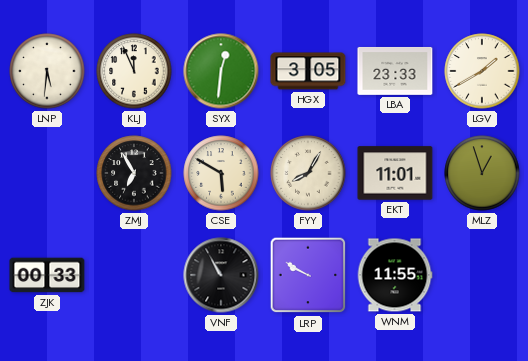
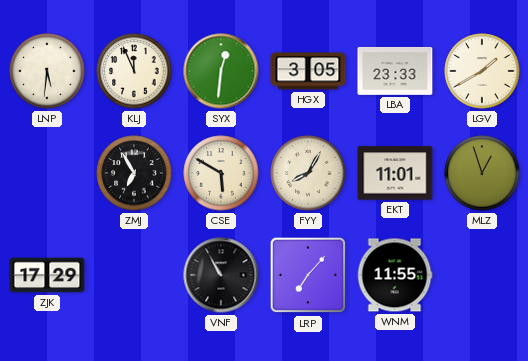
ZJK: 00:33 -> 17:29 (47, 275)
LRP: 9:50 -> 7:07 (308, 275)
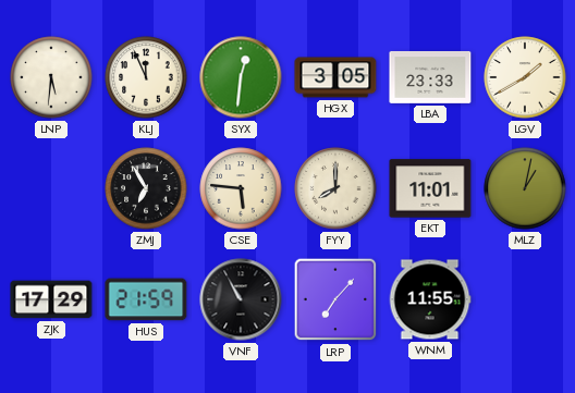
CSE: 5:50 -> 5:46 (241, 188)
FYY: 8:05 -> 8:00 (335, 188)
MLZ: 12:57 -> 1:02 (525, 188)
HUS: none -> 21:59 (146, 299)
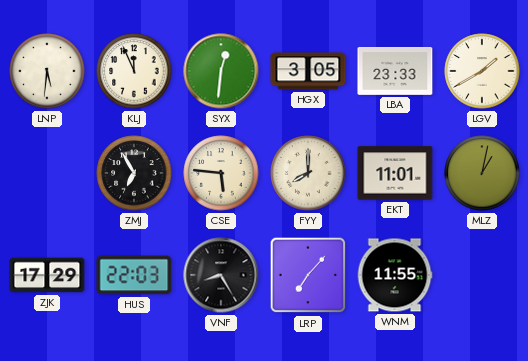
HUS: 21:59 -> 22:03 (134, 275)
VNF: 10:55 -> 8:25 (221, 275)
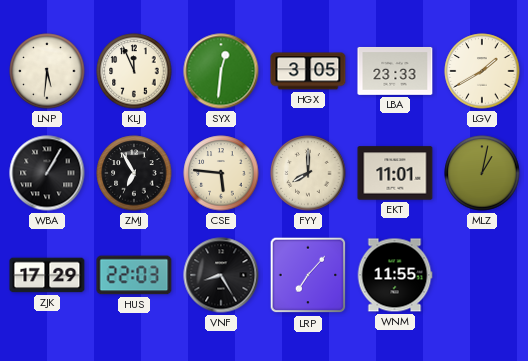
WBA: none -> 1:05 (47, 173)
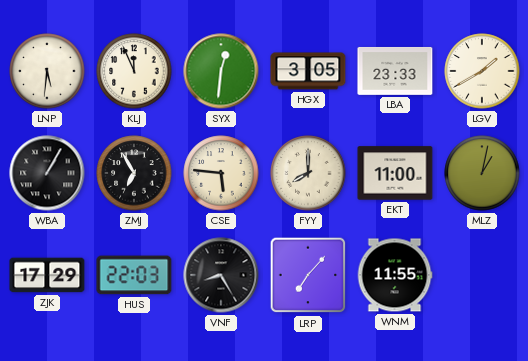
EKT: 11:01 -> 11:00 (395, 173)
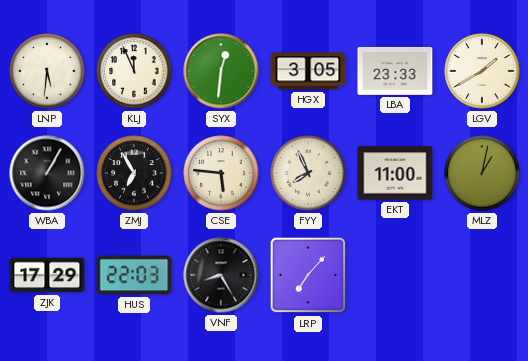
FYY: 8:00 -> 7:56 (308, 173)
WNM: 11:55 -> none (395, 275)
